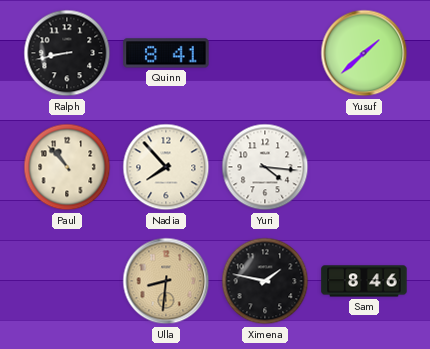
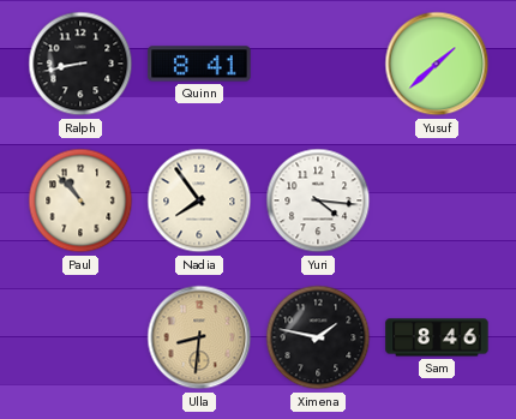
Nadia: 7:53 -> 7:54 (199, 200)
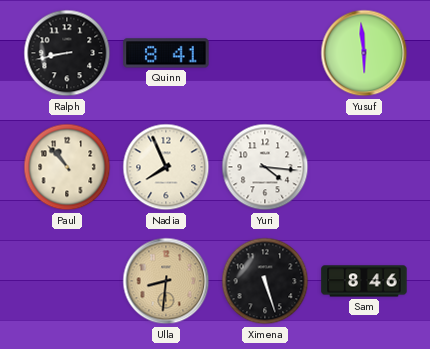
Yusuf: 1:38 -> 5:59 (364, 53)
Nadia: 7:54 -> 7:56 (166, 167)
Ximena: 1:47 -> 5:27 (265, 281)
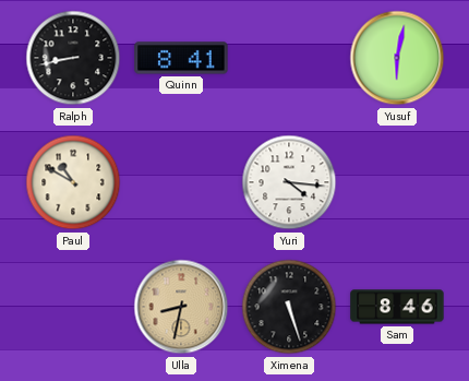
Yusuf: 5:59 -> 6:02 (397, 58)
Paul: 10:53 -> 10:50 (73, 182)
Nadia: 7:56 -> none (166, 167)
Ulla: 8:31 -> 8:32 (181, 307)
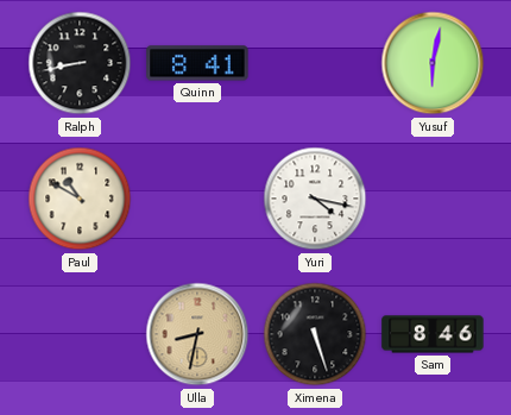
Yuri: 4:16 -> 4:17 (315, 199)
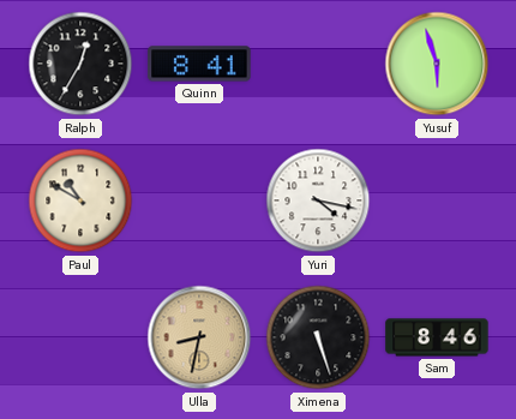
Ralph: 8:43 -> 12:35 (80, 64)
Yusuf: 6:02 -> 5:57 (437, 64)
